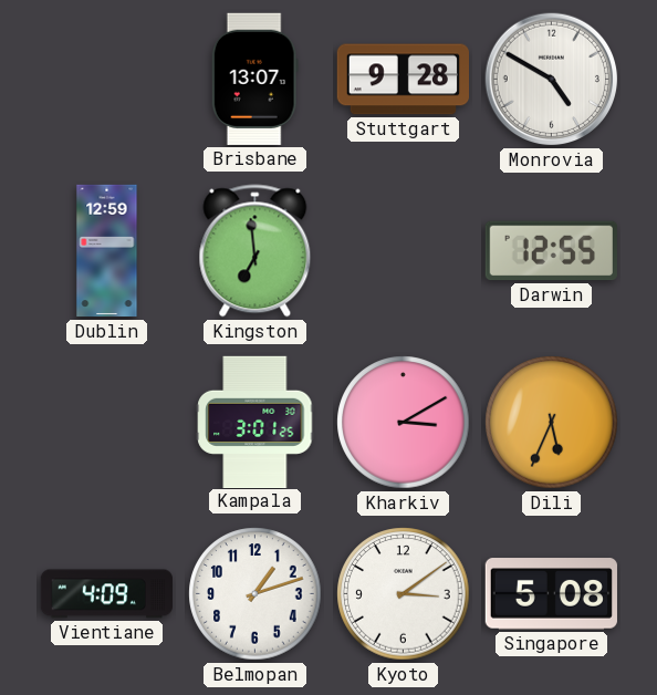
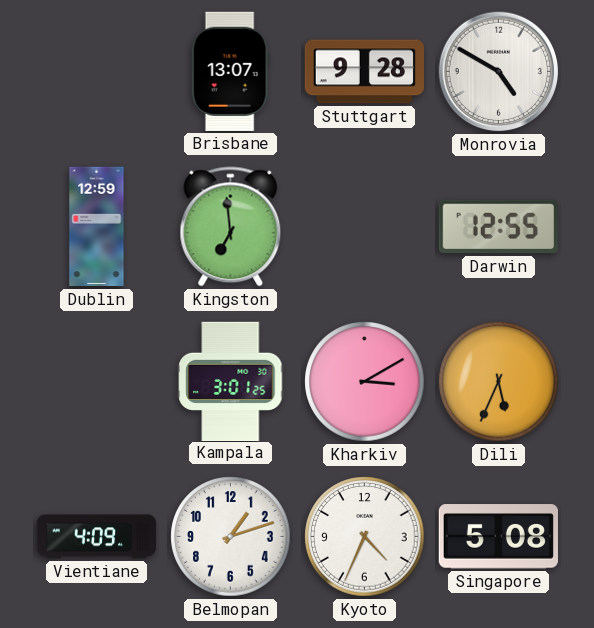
Kyoto: 3:09 -> 4:34 (365, 537)
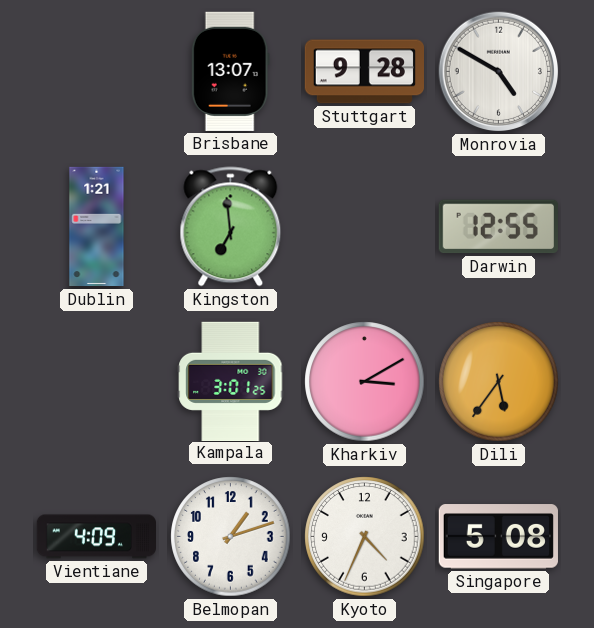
Dublin: 12:59 -> 1:21 (97, 227)
Dili: 5:34 -> 5:36 (499, 382)
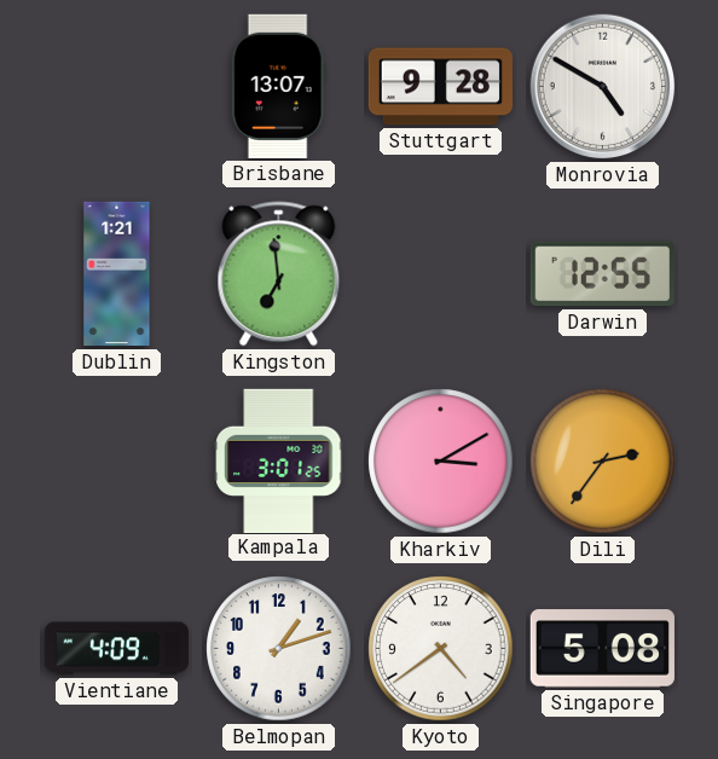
Dili: 5:36 -> 2:36 (603, 462)
Kyoto: 4:34 -> 4:39 (441, 649)
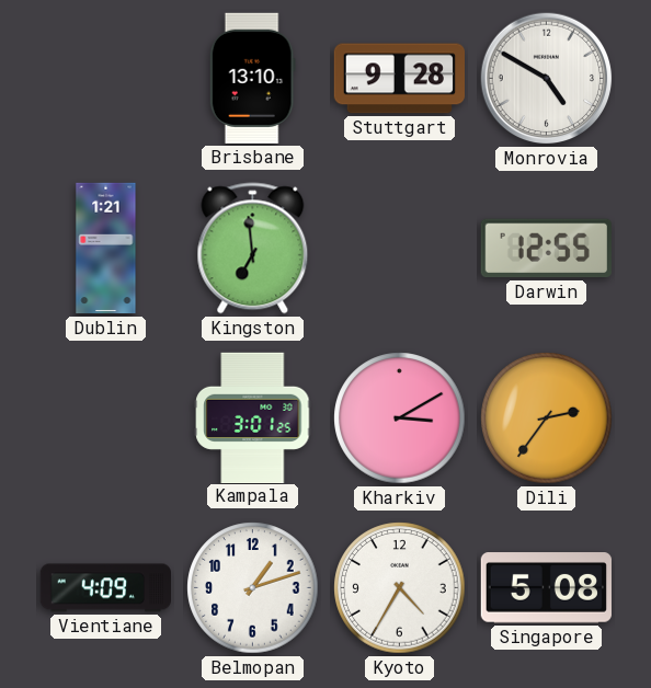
Brisbane: 13:07 -> 13:10 (252, 78)
Kyoto: 4:39 -> 4:35 (400, 588)
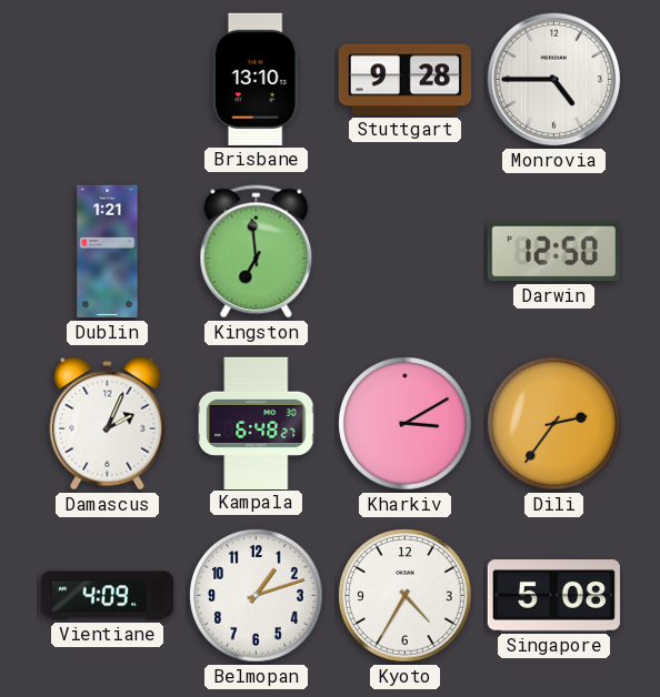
Monrovia: 4:50 -> 4:45 (554, 80)
Darwin: 12:55 -> 12:50 (553, 252)
Damascus: none -> 2:04 (108, 424)
Kampala: 3:01 -> 6:48 (257, 423)
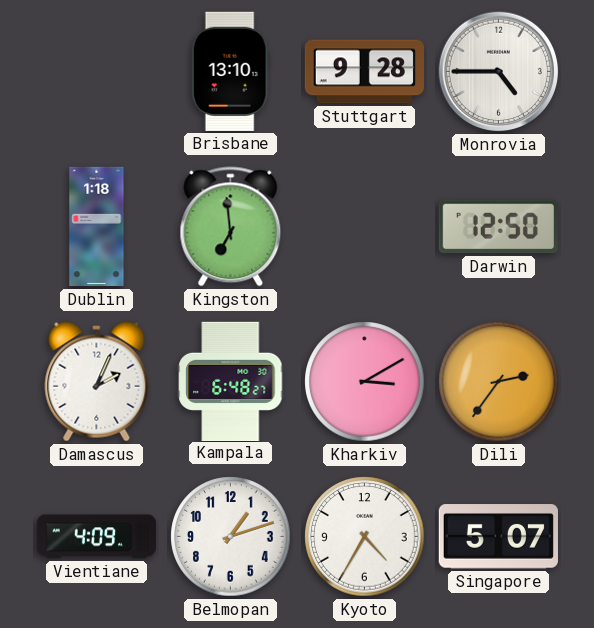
Dublin: 1:21 -> 1:18 (97, 227)
Singapore: 5:08 -> 5:07 (498, 537)
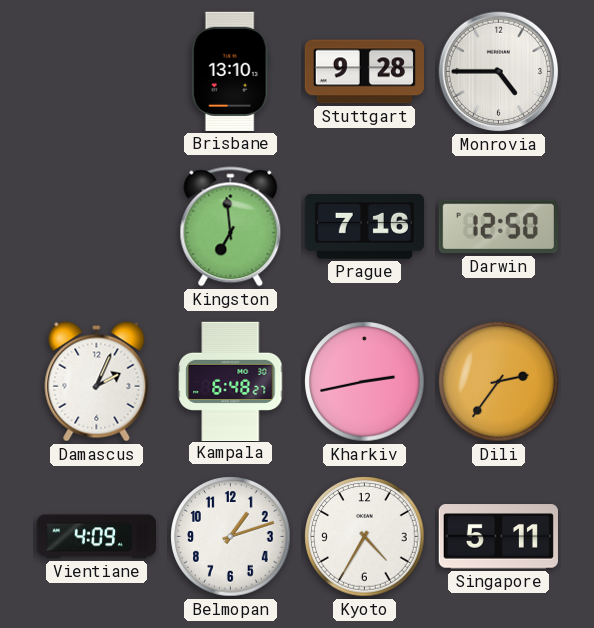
Dublin: 1:18 -> none (97, 227)
Prague: none -> 7:16 (364, 227)
Kharkiv: 3:10 -> 2:43 (365, 382)
Singapore: 5:07 -> 5:11 (498, 537)
